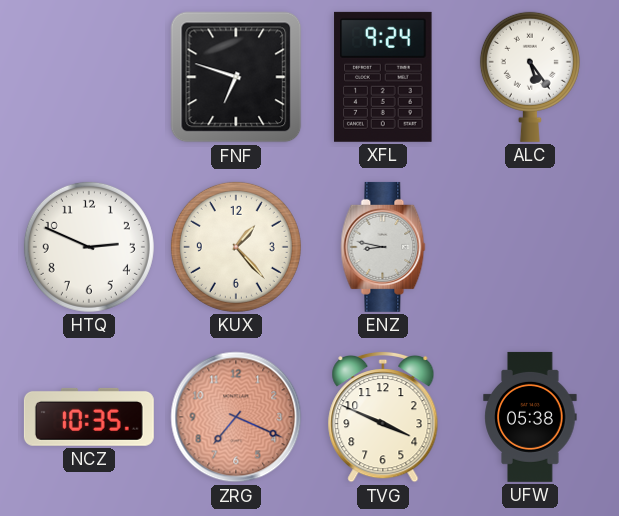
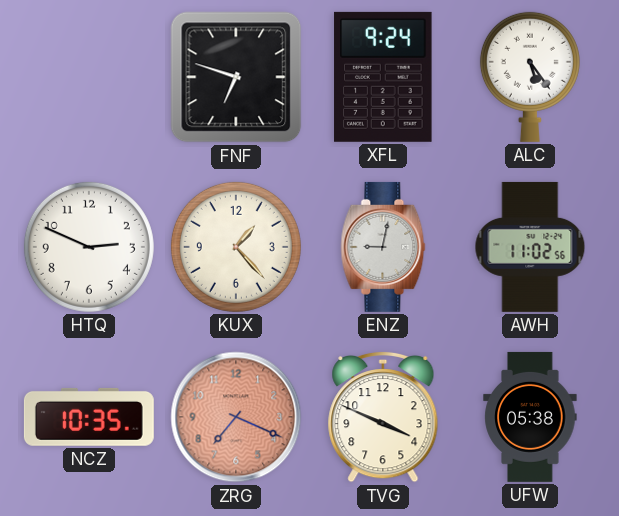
ENZ: 8:47 -> 9:02 (383, 247)
AWH: none -> 11:02 (530, 247)
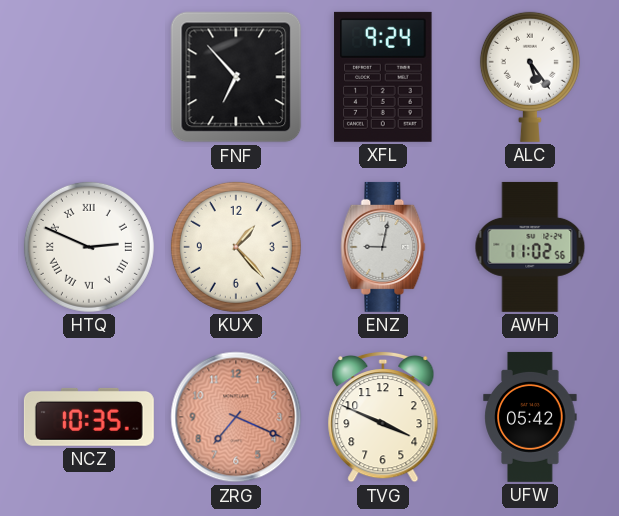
FNF: 6:48 -> 6:53 (236, 77)
HTQ numerals: Arabic -> Roman (89, 247)
UFW: 05:38 -> 05:42 (530, 417)
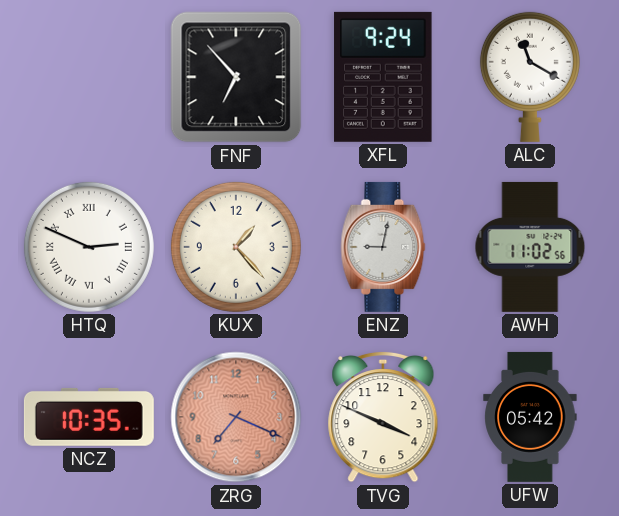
ALC: 5:24 -> 11:20 (530, 77)
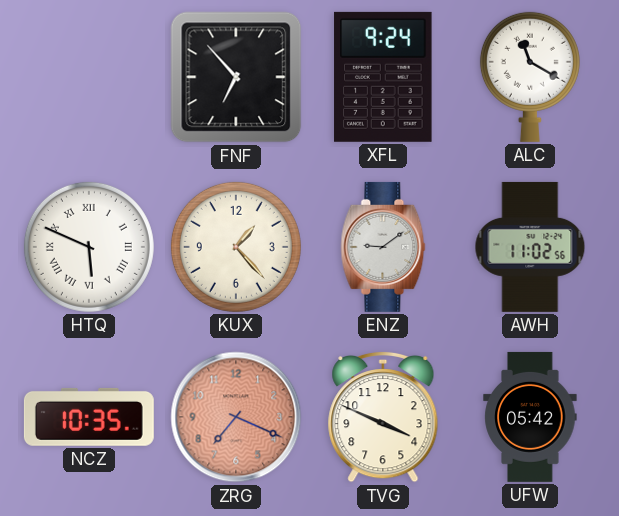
HTQ: 2:49 -> 5:49 (89, 247)
ENZ: 9:02 -> 9:09 (383, 247)
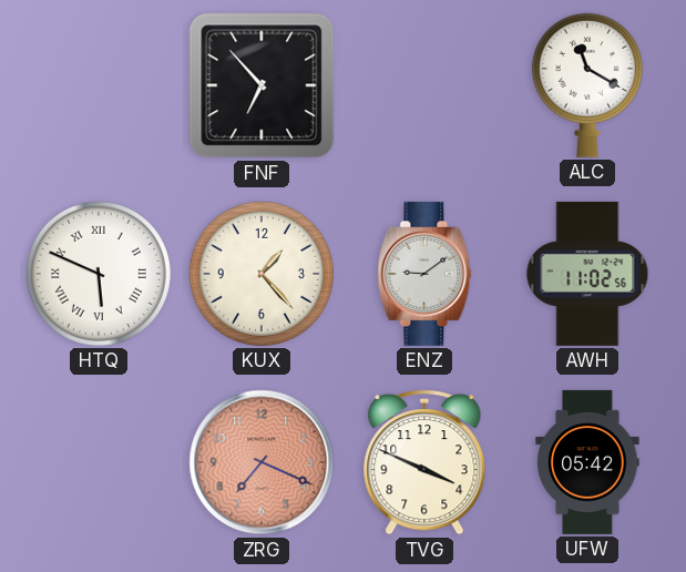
XFL: 9:24 -> none (383, 77)
NCZ: 10:35 -> none (89, 417)
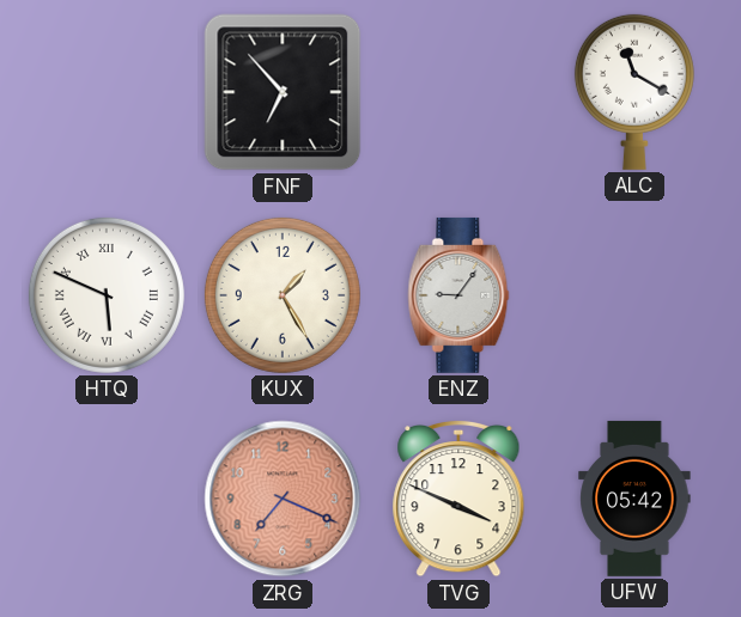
KUX: 1:23 -> 1:25 (283, 295)
ENZ: 9:09 -> 9:06 (458, 295)
AWH: 11:02 -> none (587, 274)
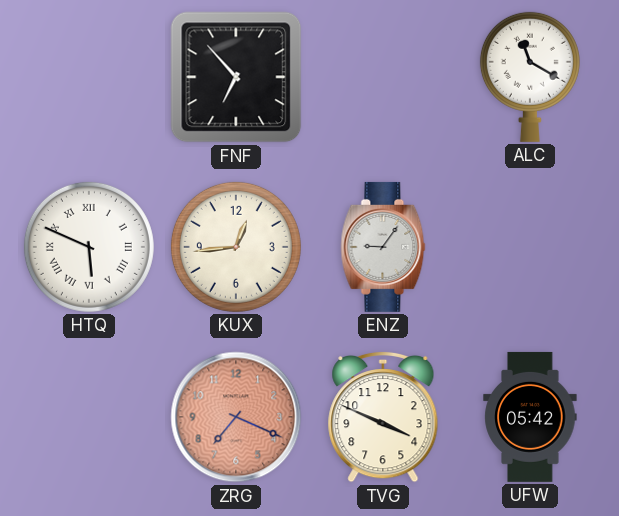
KUX: 1:25 -> 12:44 (236, 247)
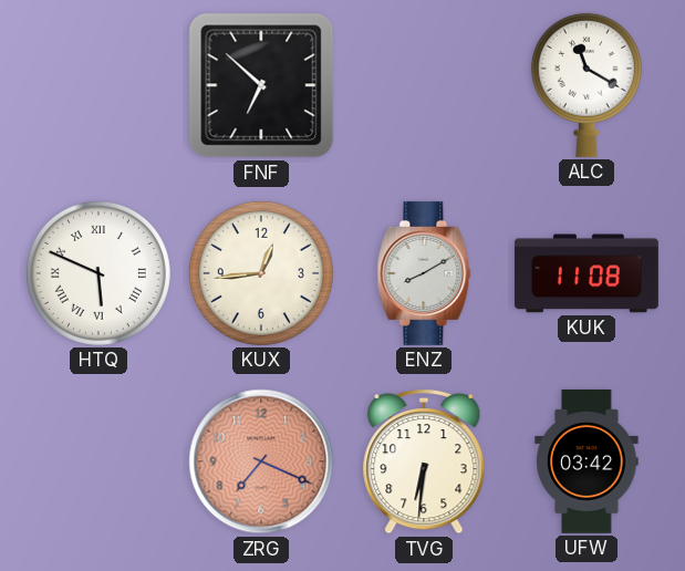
FNF: 6:53 -> 6:52 (261, 85)
ENZ: 9:06 -> 8:10 (424, 273)
KUK: none -> 11:08 (587, 273)
TVG: 3:49 -> 6:31 (424, 461)
UFW: 05:42 -> 03:42 (587, 461)
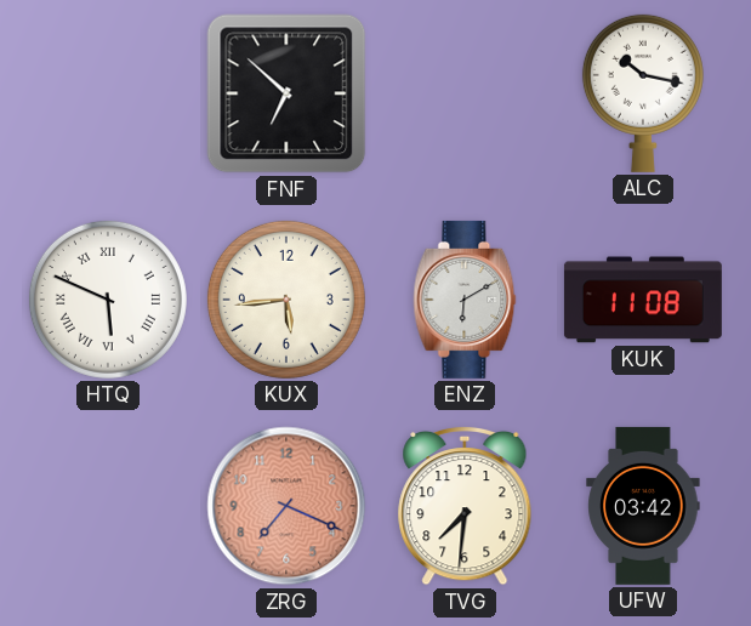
ALC: 11:20 -> 10:17 (643, 93)
KUX: 12:44 -> 5:44 (286, 300)
ENZ: 8:10 -> 6:10 (465, 300)
TVG: 6:31 -> 7:31 (465, 506)
